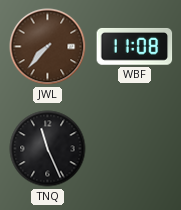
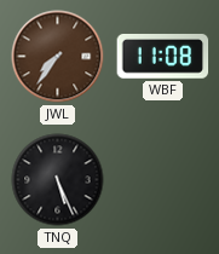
JWL: 7:37 -> 7:36 (58, 57)
TNQ: 11:26 -> 5:26 (58, 180)
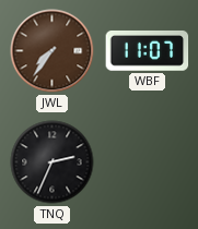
WBF: 11:08 -> 11:07 (148, 51)
TNQ: 5:26 -> 2:34 (53, 162)
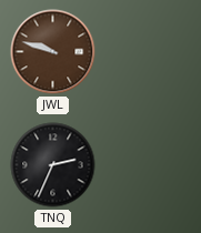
JWL: 7:36 -> 9:48 (53, 52)
WBF: 11:07 -> none (148, 51)
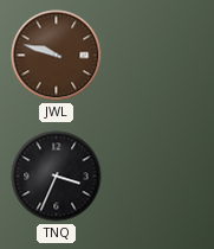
TNQ: 2:34 -> 3:34 (57, 177)
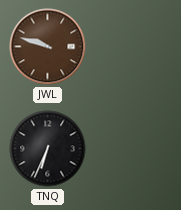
TNQ: 3:34 -> 6:34 (48, 149)
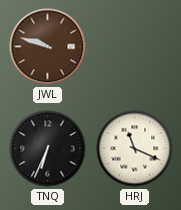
HRJ: none -> 11:19 (135, 149)
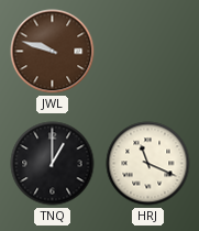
TNQ: 6:34 -> 1:00 (53, 164)
